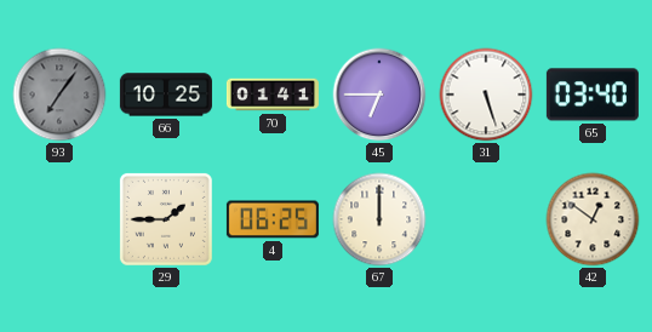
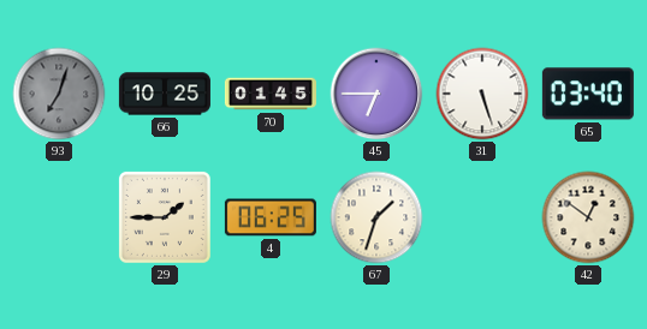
93: 7:06 -> 7:03 (59, 94)
70: 01:41 -> 01:45 (271, 94)
67: 12:00 -> 1:33 (376, 217)
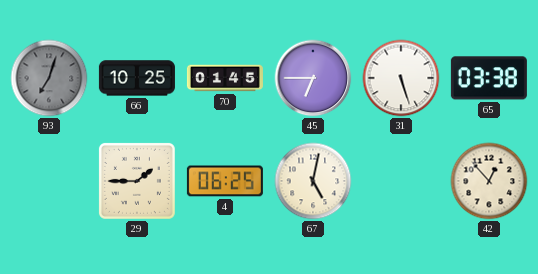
65: 03:40 -> 03:38 (489, 78)
67: 1:33 -> 5:02 (313, 181)
42: 12:51 -> 12:53 (489, 181)
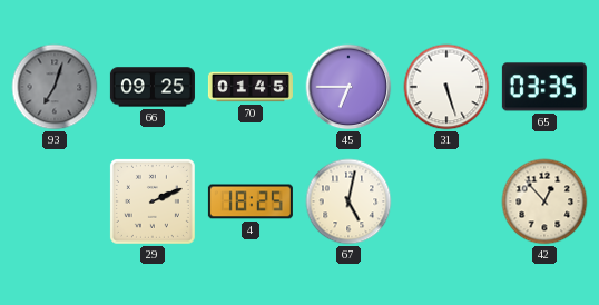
66: 10:25 -> 09:25 (153, 87)
65: 03:38 -> 03:35 (544, 87)
29: 1:45 -> 2:11 (153, 201)
4: 06:25 -> 18:25 (251, 201)
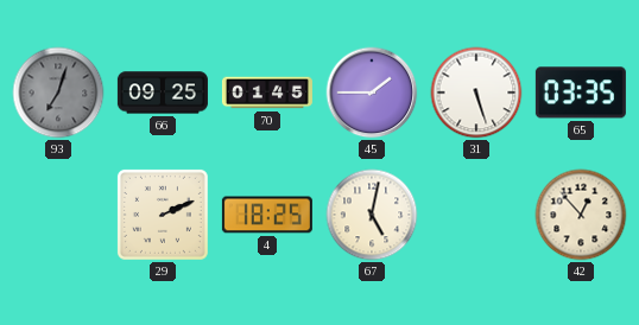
45: 6:45 -> 1:45 (372, 93)
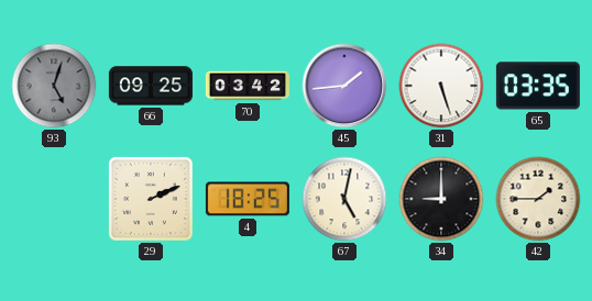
93: 7:03 -> 5:03 (54, 86)
70: 01:45 -> 03:42 (248, 86)
45: 1:45 -> 1:44 (344, 86)
34: none -> 9:00 (441, 199)
42: 12:53 -> 1:45 (538, 199)
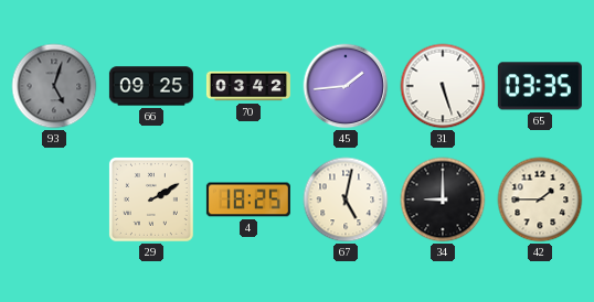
29: 2:11 -> 2:10 (151, 199)
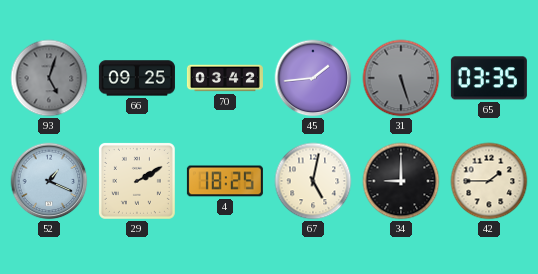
31 dial: white -> grey (401, 78)
52: none -> 1:19 (49, 181)
